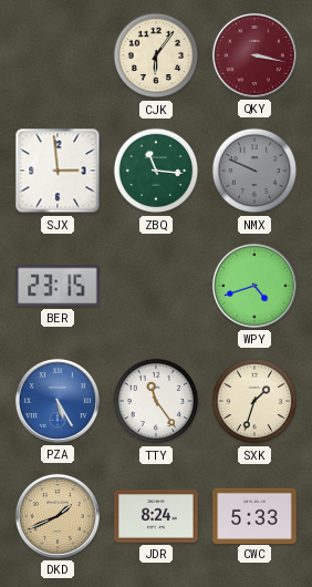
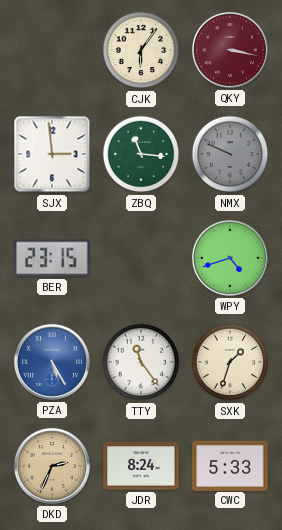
DKD: 1:41 -> 2:34 (52, 466)
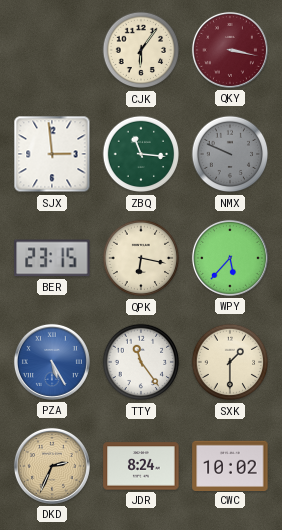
QPK: none -> 6:17 (141, 258)
WPY: 4:42 -> 5:37 (230, 258)
SXK: 1:33 -> 1:30 (230, 362)
CWC: 5:33 -> 10:02 (230, 465)
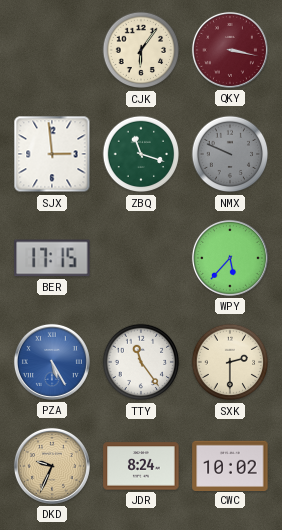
ZBQ: 11:16 -> 11:18 (141, 154)
BER: 23:15 -> 17:15 (52, 258)
QPK: 6:17 -> none (141, 258)
SXK: 1:30 -> 2:30 (230, 362)
DKD: 2:34 -> 9:34 (52, 466)
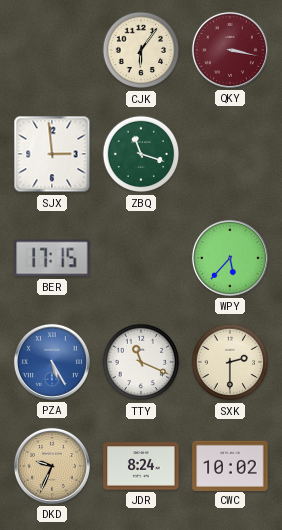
NMX: 9:49 -> none (230, 154)
TTY: 11:24 -> 11:19 (141, 362)
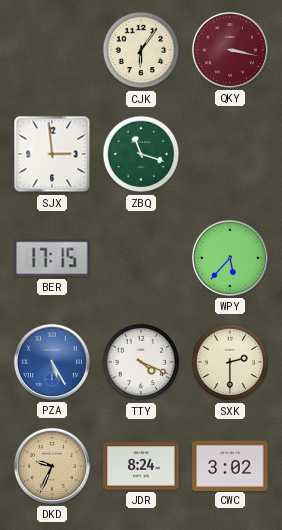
TTY: 11:19 -> 4:19 (141, 362)
CWC: 10:02 -> 3:02 (230, 465)
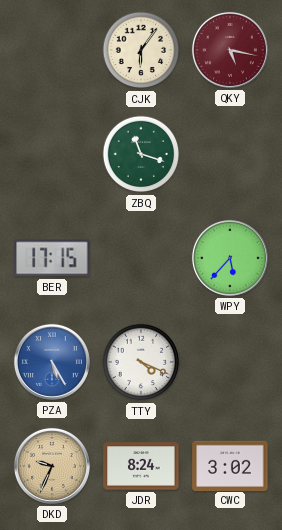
QKY: 3:17 -> 5:17 (230, 50)
SJX: 2:59 -> none (52, 154)
SXK: 2:30 -> none (230, 362)
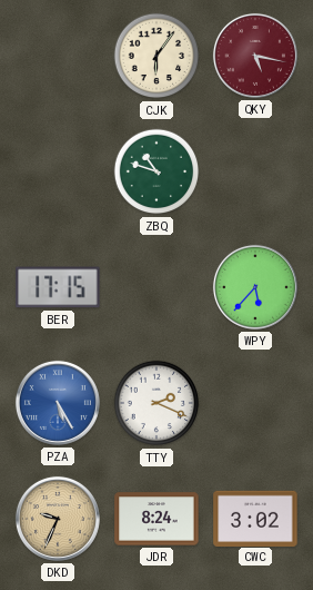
ZBQ: 11:18 -> 10:48 (156, 171)
TTY: 4:19 -> 2:19 (156, 403)
